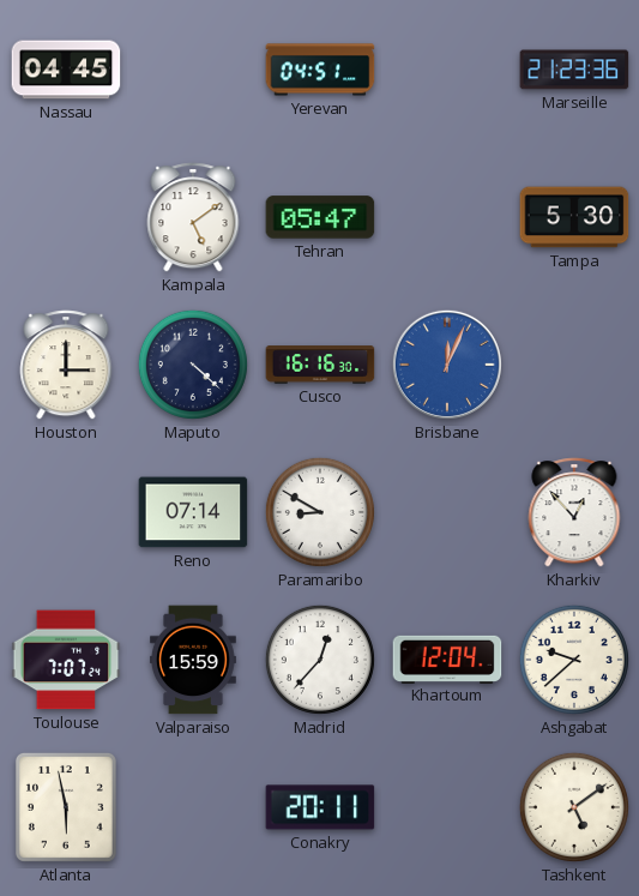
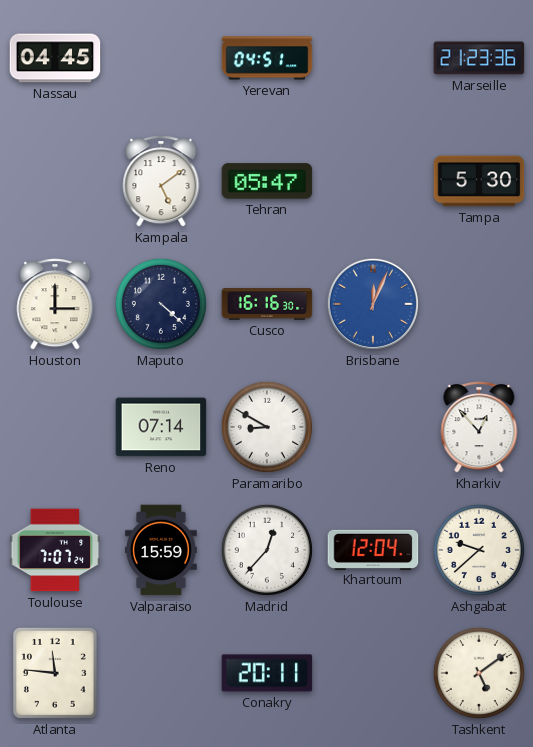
Atlanta: 5:58 -> 11:46 (55, 673)
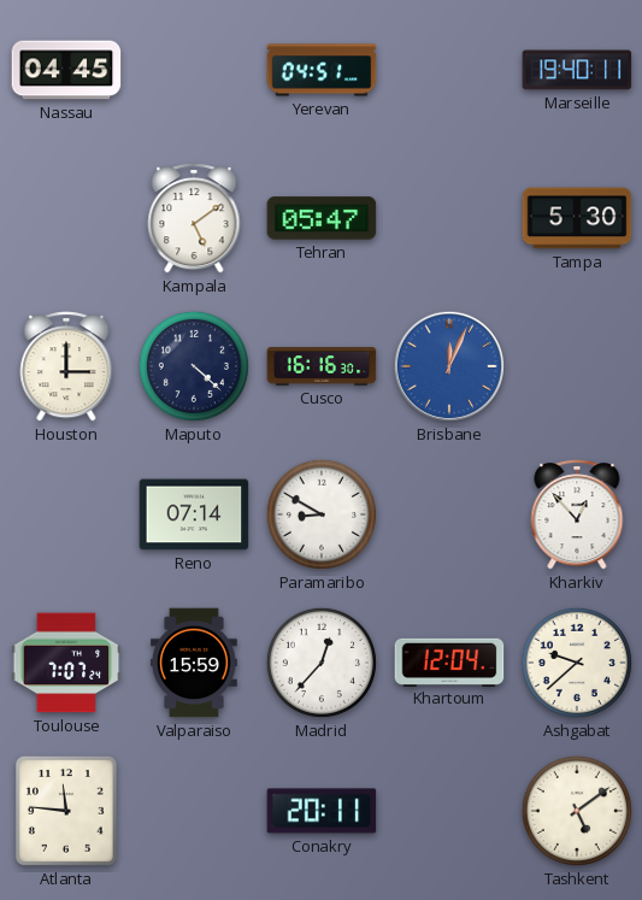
Marseille: 21:23 -> 19:40 (577, 70)
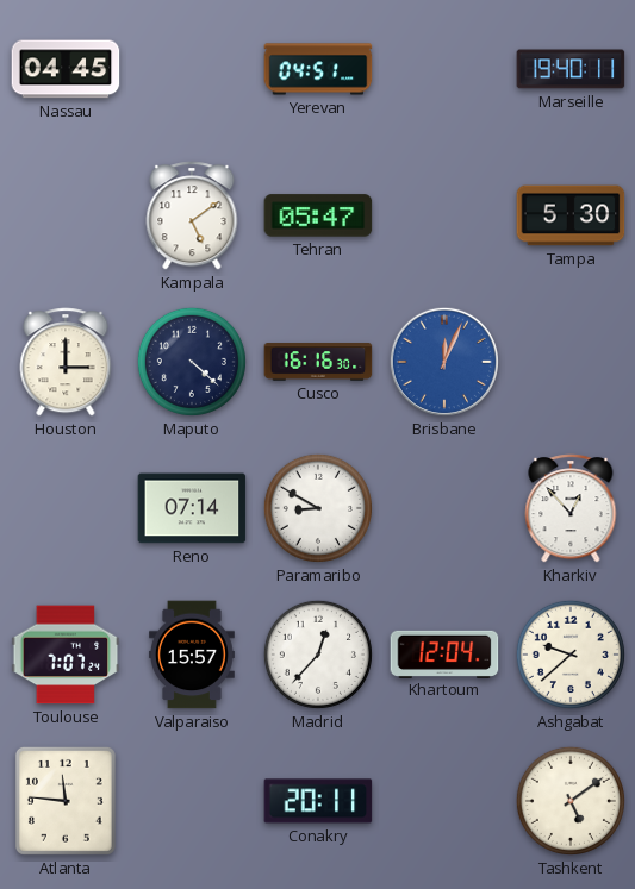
Valparaiso: 15:59 -> 15:57 (192, 655)
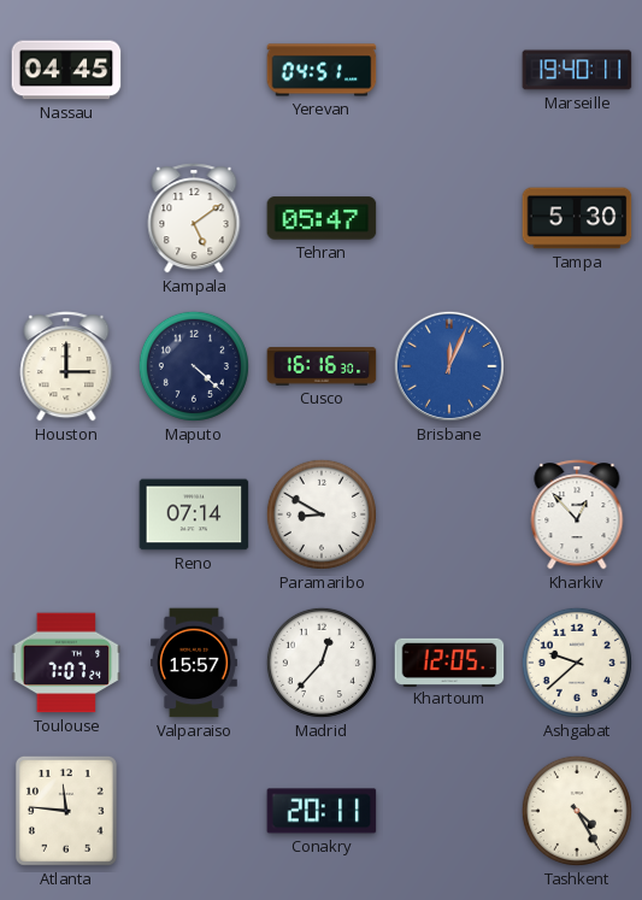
Khartoum: 12:04 -> 12:05 (449, 661)
Tashkent: 5:09 -> 4:25 (577, 811)
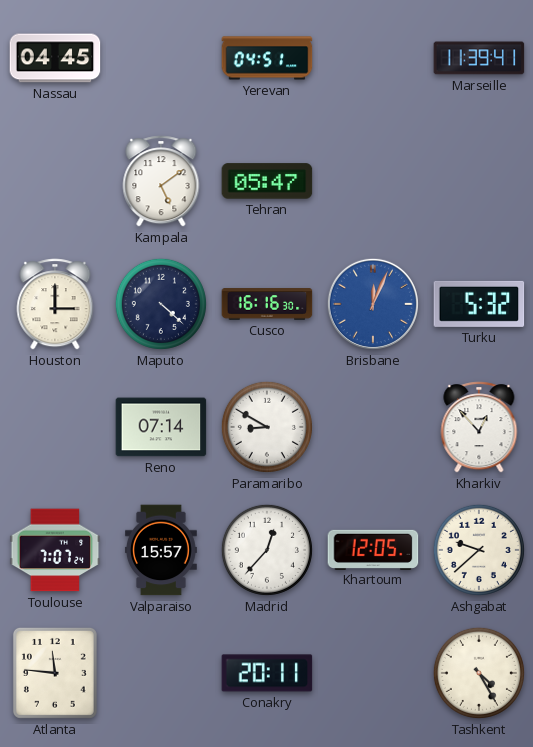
Marseille: 19:40 -> 11:39 (479, 58)
Tampa: 5:30 -> none (577, 218)
Turku: none -> 5:32 (479, 304)
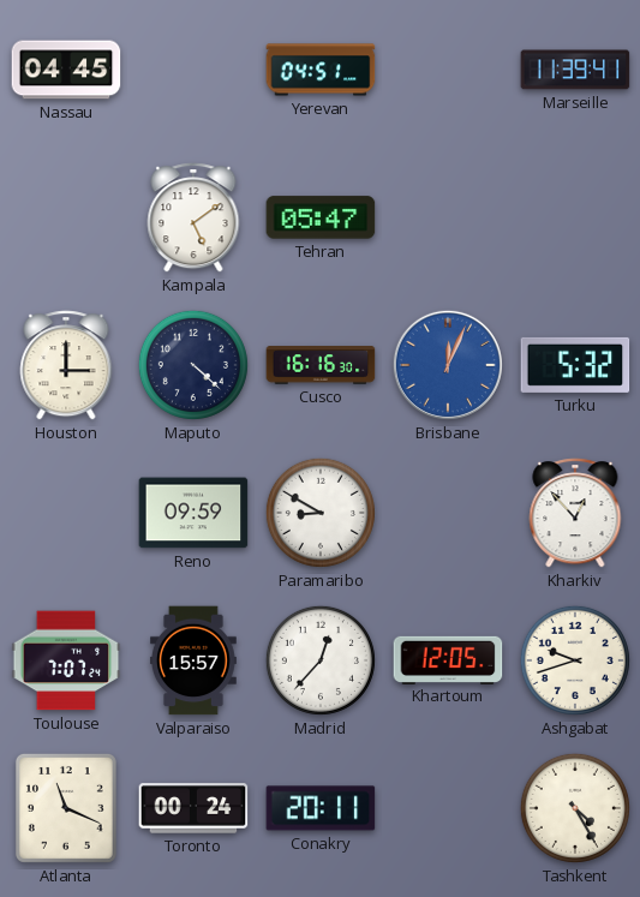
Reno: 07:14 -> 09:59 (193, 513)
Ashgabat: 9:38 -> 9:42 (575, 660)
Atlanta: 11:46 -> 11:19 (66, 808)
Toronto: none -> 00:24 (193, 808)
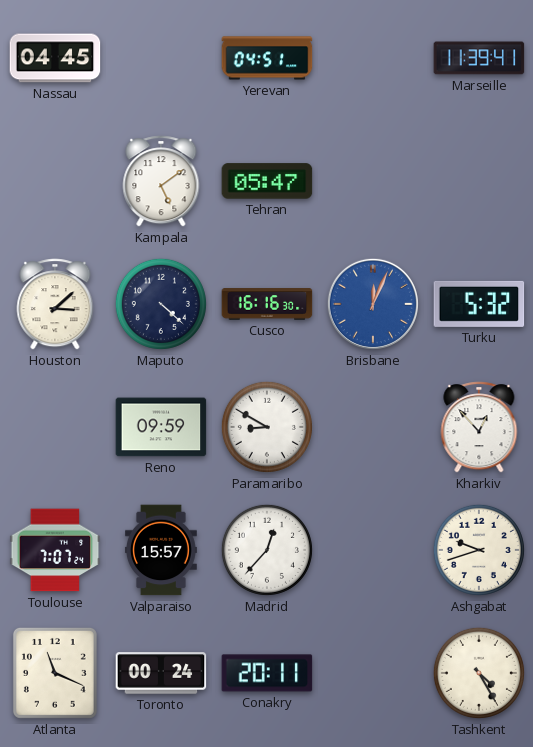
Houston: 3:00 -> 3:08 (55, 304)
Khartoum: 12:05 -> none (448, 659)
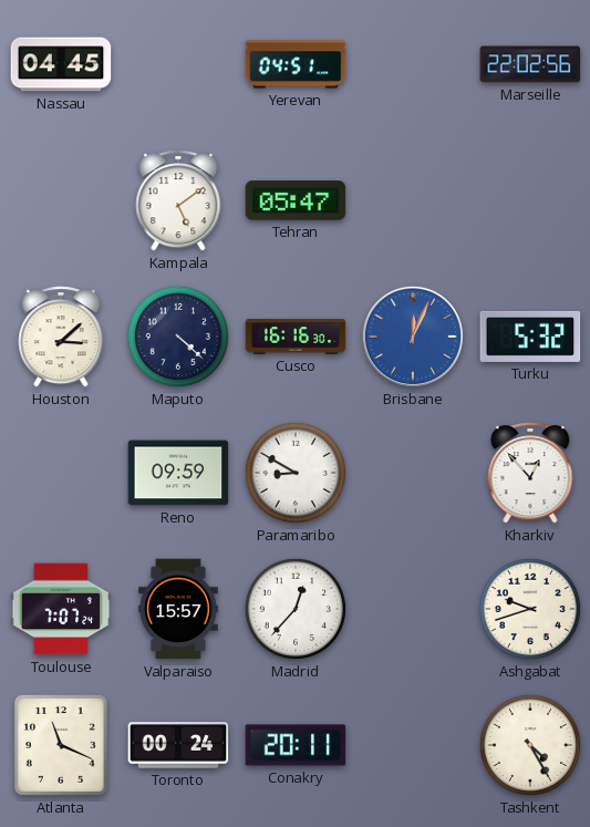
Marseille: 11:39 -> 22:02 (530, 64)
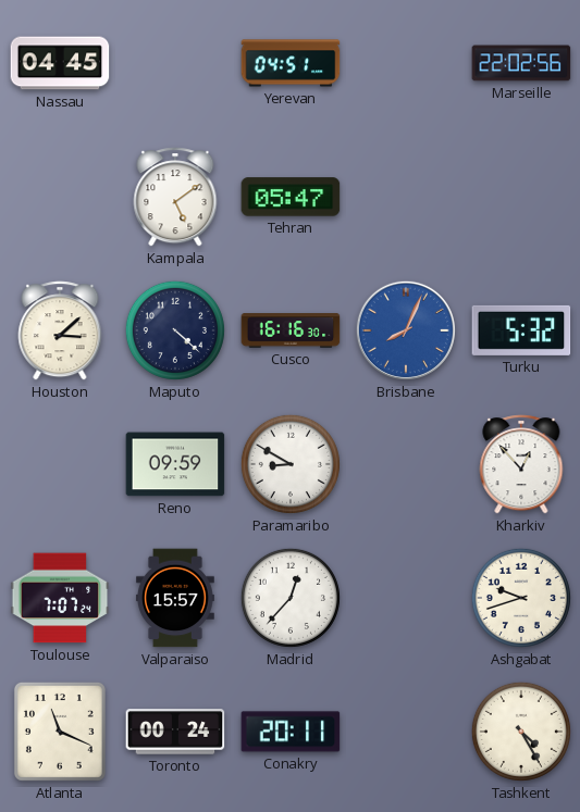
Brisbane: 12:04 -> 8:04 (406, 330)
